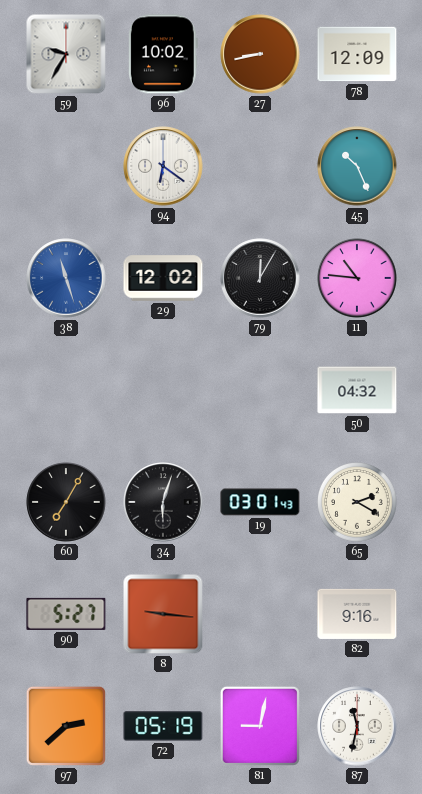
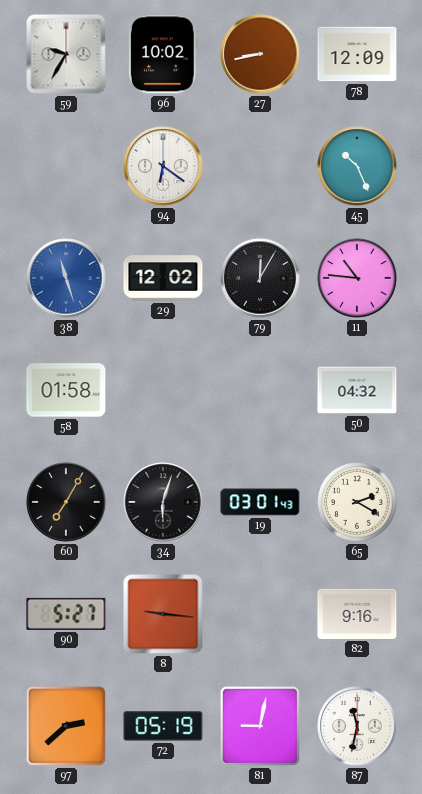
58: none -> 01:58 (66, 390)
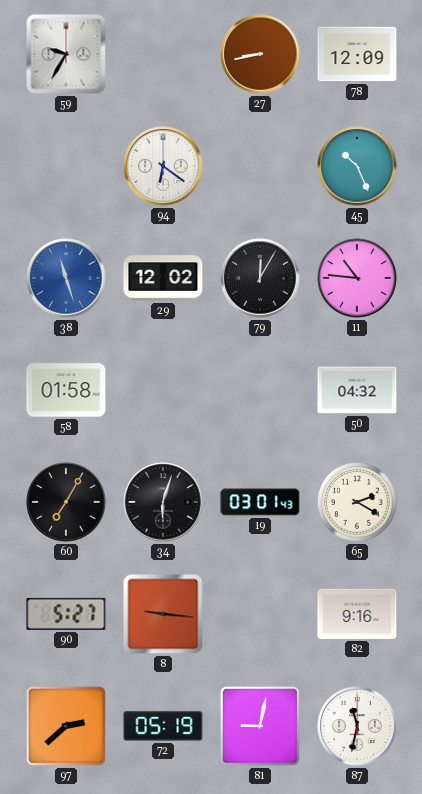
96: 10:02 -> none (163, 54)
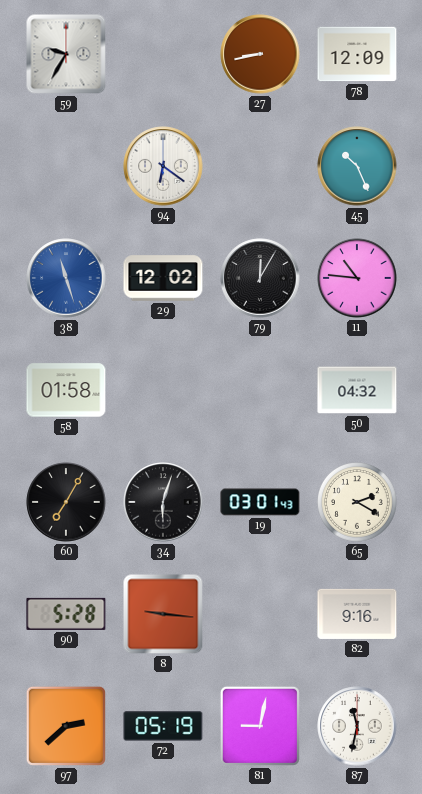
90: 5:27 -> 5:28 (66, 614)
